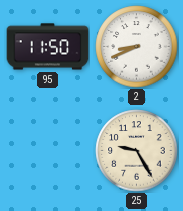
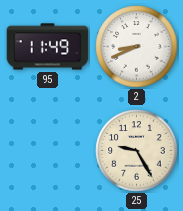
95: 11:50 -> 11:49 (48, 47)
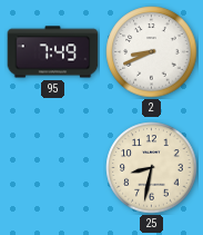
95: 11:49 -> 7:49 (53, 52)
25: 9:25 -> 8:32 (152, 168)
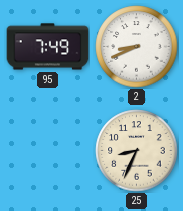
25: 8:32 -> 8:34 (137, 151)
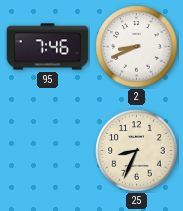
95: 7:49 -> 7:46 (48, 47)
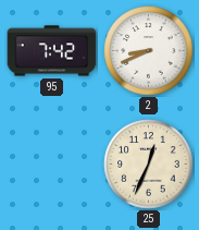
95: 7:46 -> 7:42 (52, 51)
25: 8:34 -> 12:34 (149, 165)
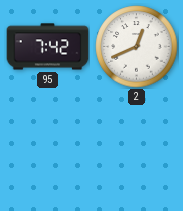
2: 8:41 -> 12:41 (137, 47)
25: 12:34 -> none (149, 165)
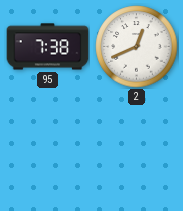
95: 7:42 -> 7:38 (48, 47)
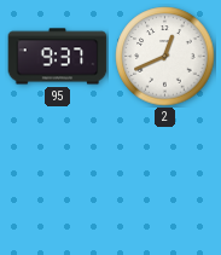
95: 7:38 -> 9:37 (58, 57)
